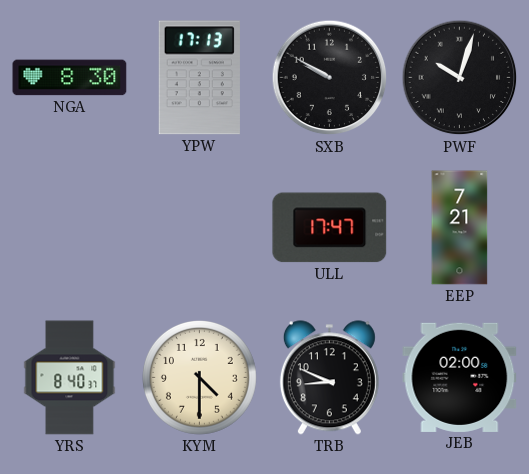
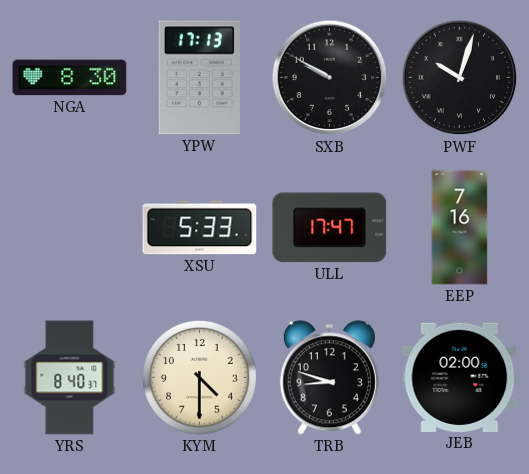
XSU: none -> 5:33 (200, 228)
EEP: 7:21 -> 7:16 (460, 228)
TRB: 8:49 -> 8:48 (329, 378)
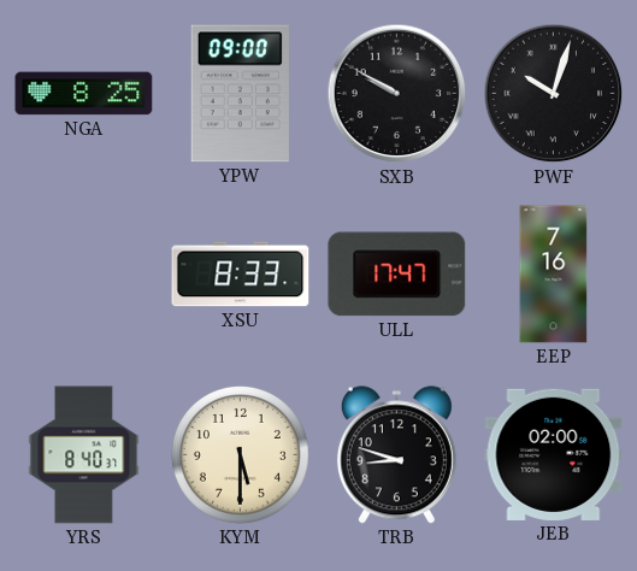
NGA: 8:30 -> 8:25 (84, 94)
YPW: 17:13 -> 09:00 (240, 94)
XSU: 5:33 -> 8:33 (241, 275)
KYM: 4:30 -> 5:30 (240, 454)
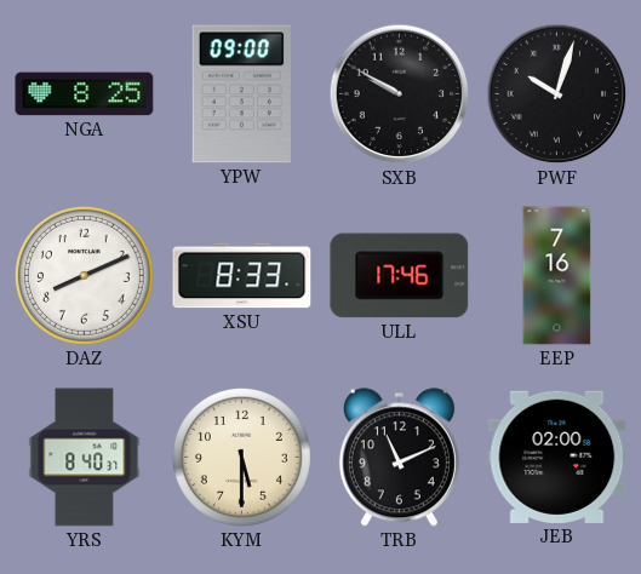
DAZ: none -> 8:11 (84, 275)
ULL: 17:47 -> 17:46 (400, 276)
TRB: 8:48 -> 11:11 (399, 458)
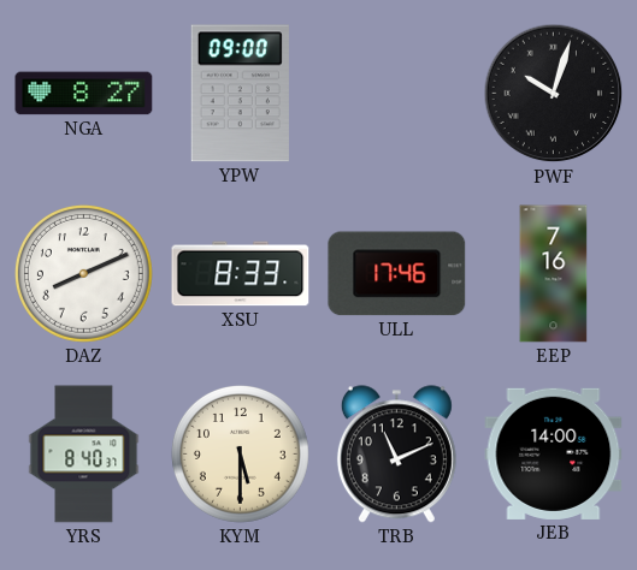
NGA: 8:25 -> 8:27 (84, 94)
SXB: 9:50 -> none (400, 94)
JEB: 02:00 -> 14:00 (554, 453)
